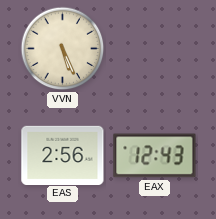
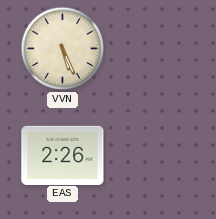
EAS: 2:56 -> 2:26 (63, 155)
EAX: 12:43 -> none (155, 156)
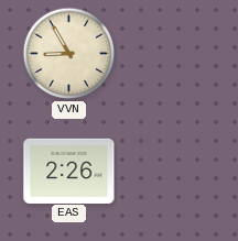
VVN: 5:26 -> 8:55 (69, 54)
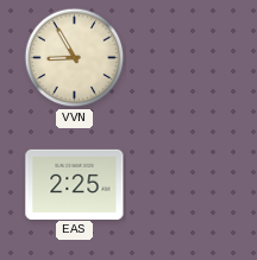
EAS: 2:26 -> 2:25 (75, 184)
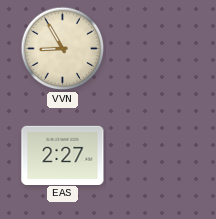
EAS: 2:25 -> 2:27 (63, 155)
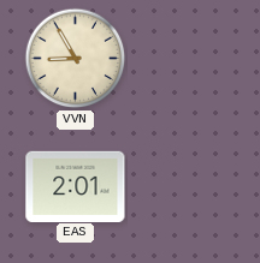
EAS: 2:27 -> 2:01 (76, 186)
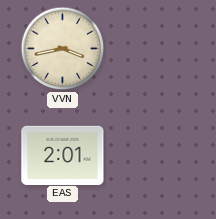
VVN: 8:55 -> 3:43 (63, 49)
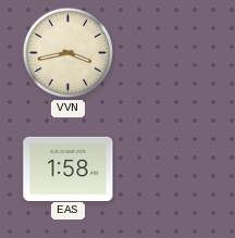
EAS: 2:01 -> 1:58 (69, 168)
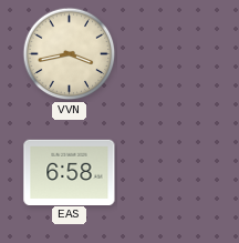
EAS: 1:58 -> 6:58 (70, 172)
